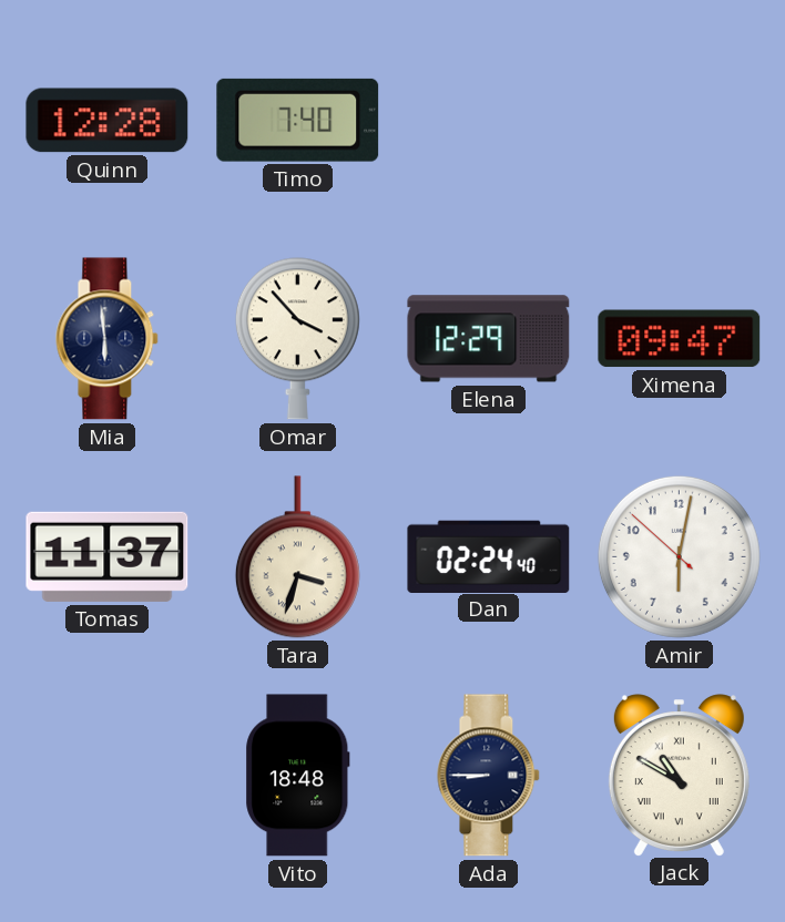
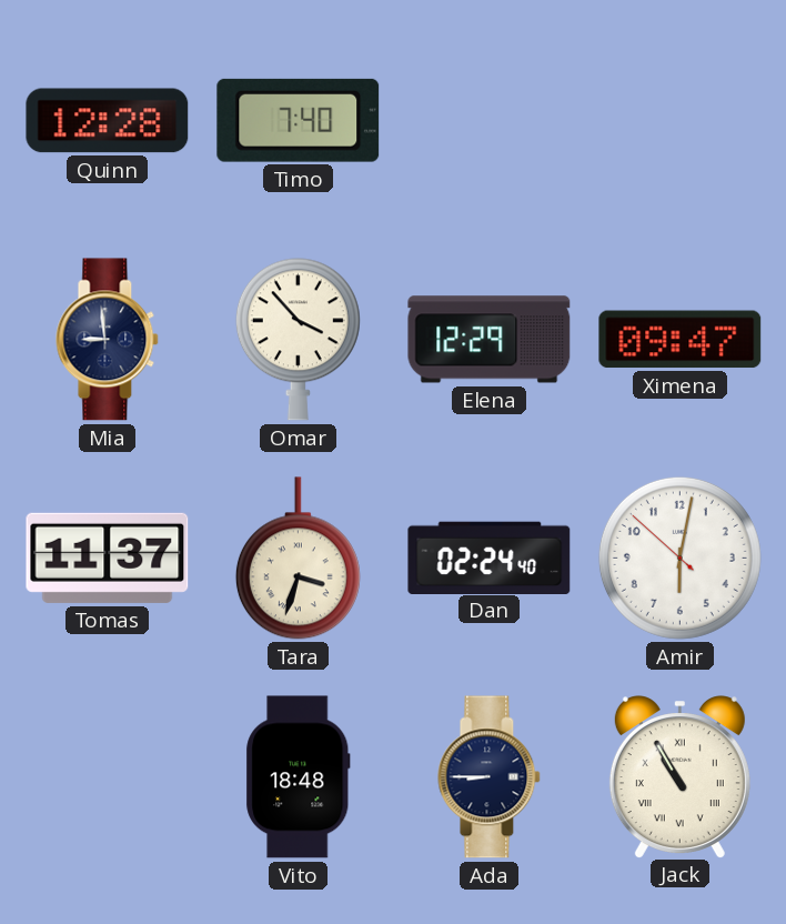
Mia: 5:59 -> 8:59 (108, 340)
Jack: 10:50 -> 10:55 (679, 776)
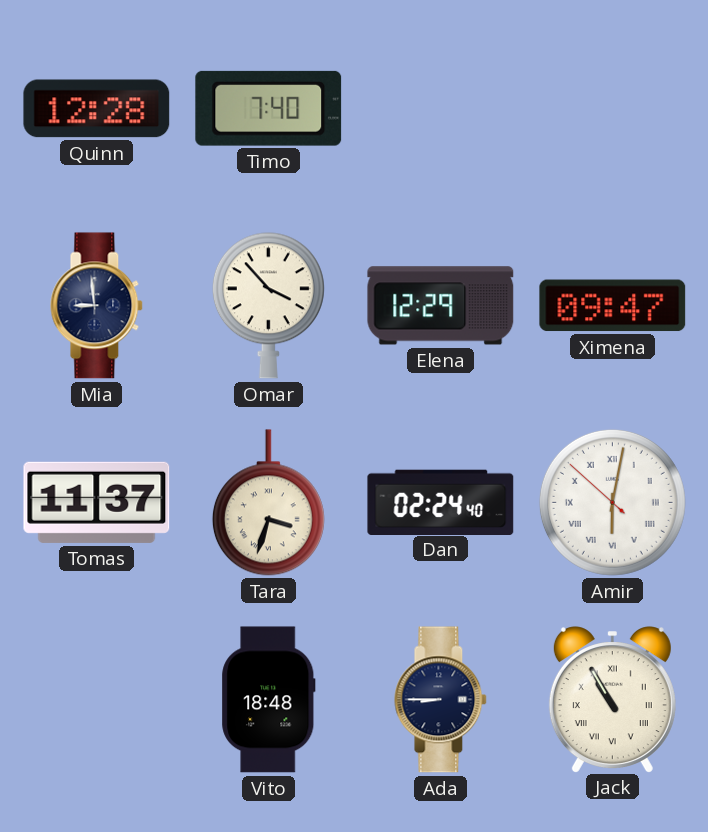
Amir numerals: Arabic -> Roman (612, 502)
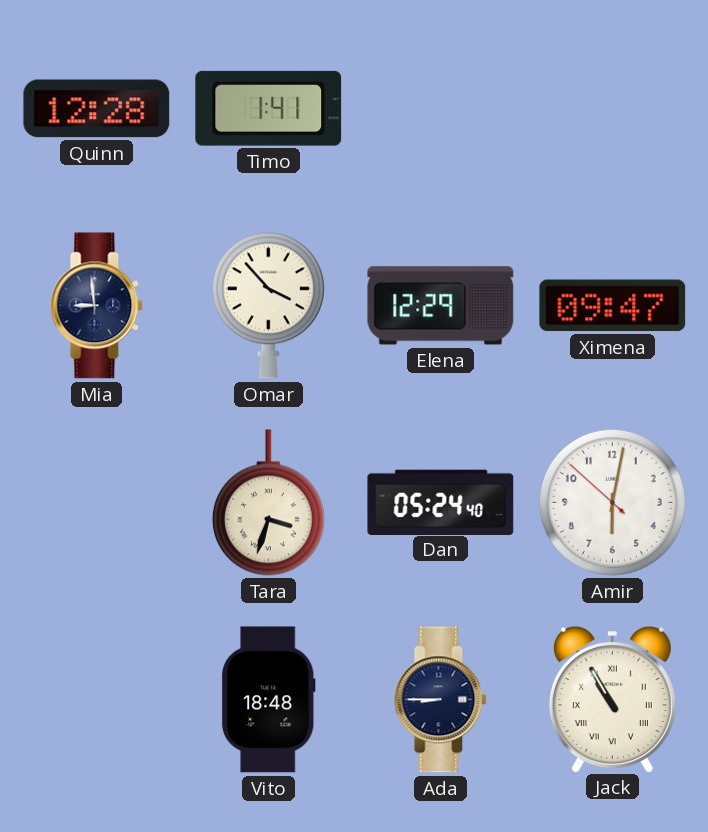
Timo: 7:40 -> 1:41 (269, 108)
Tomas: 11:37 -> none (97, 502)
Dan: 02:24 -> 05:24 (441, 502)
Amir numerals: Roman -> Arabic (612, 502)
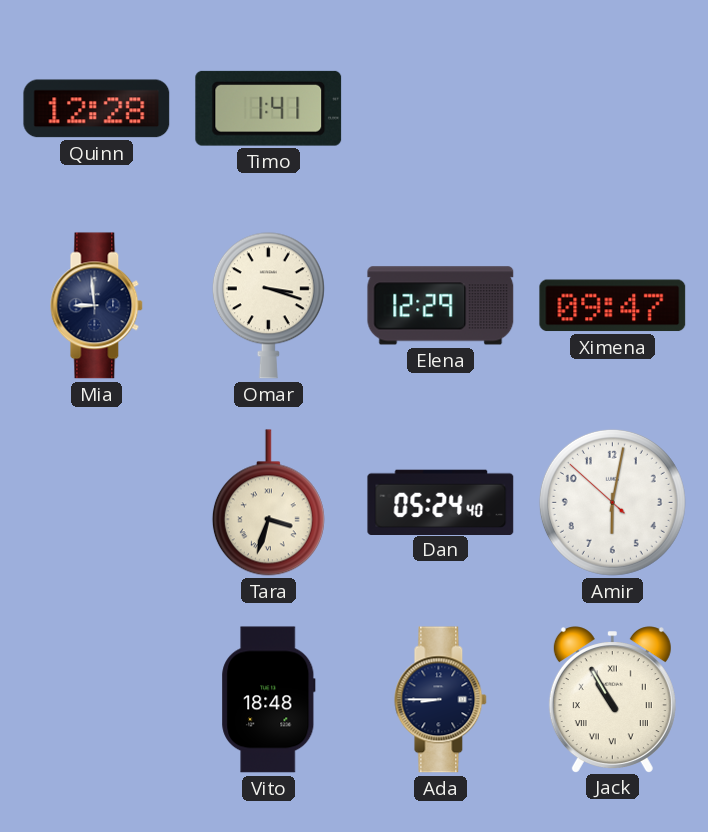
Omar: 3:53 -> 3:18 (268, 306)
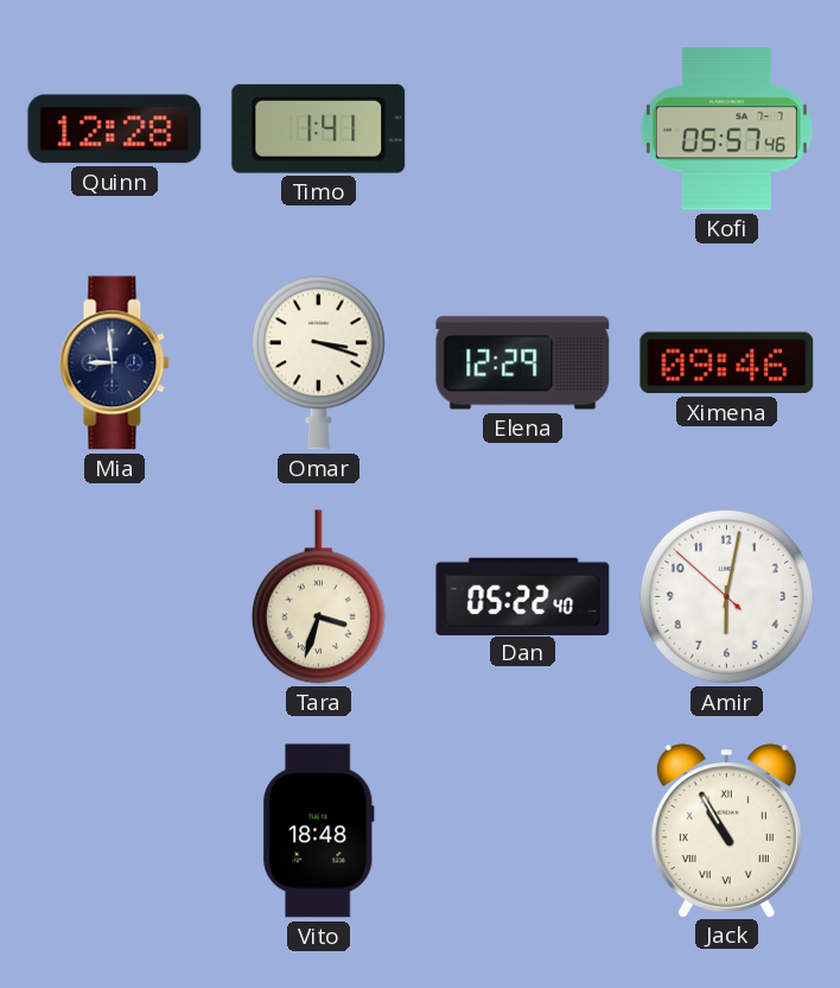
Kofi: none -> 05:57 (726, 129)
Ximena: 09:47 -> 09:46 (727, 363)
Dan: 05:24 -> 05:22 (523, 596)
Ada: 8:45 -> none (441, 700)
